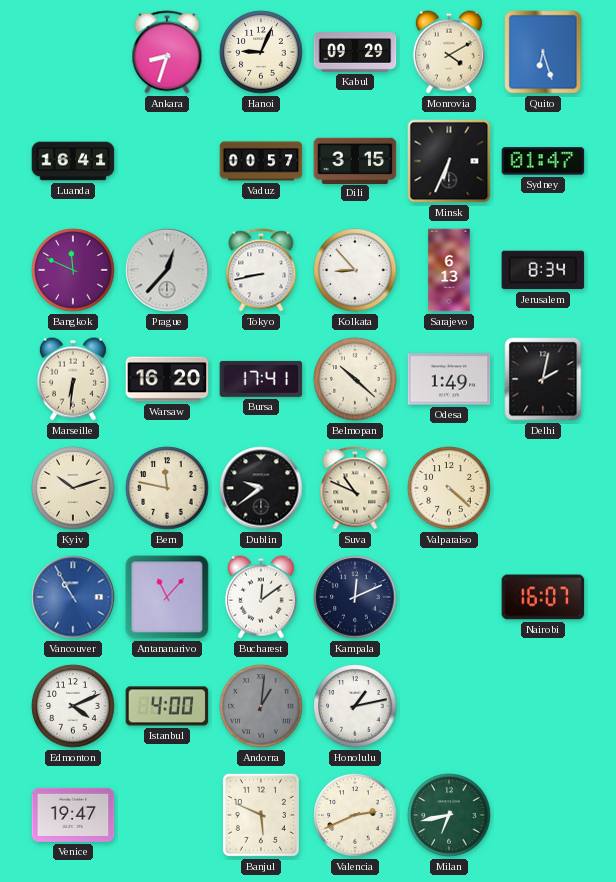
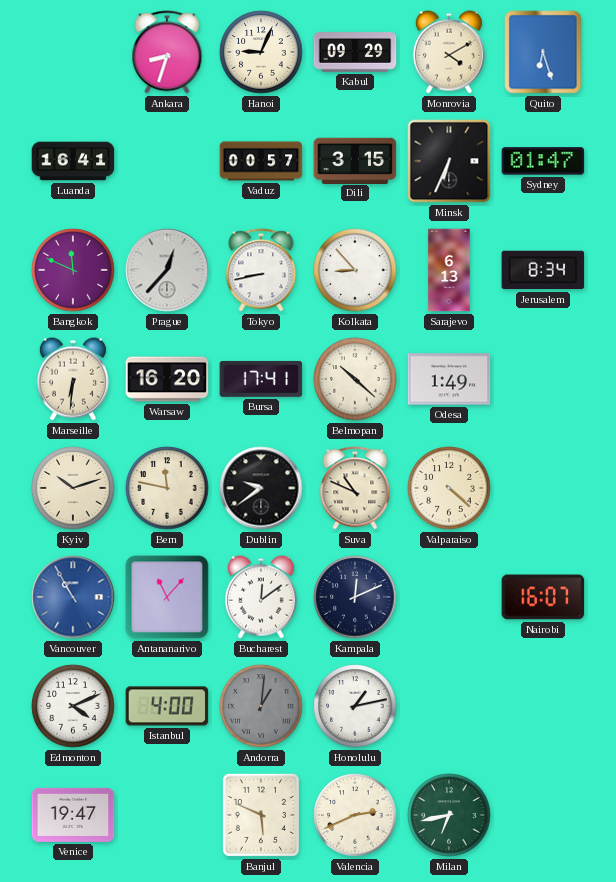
Delhi: 2:02 -> none (543, 379)
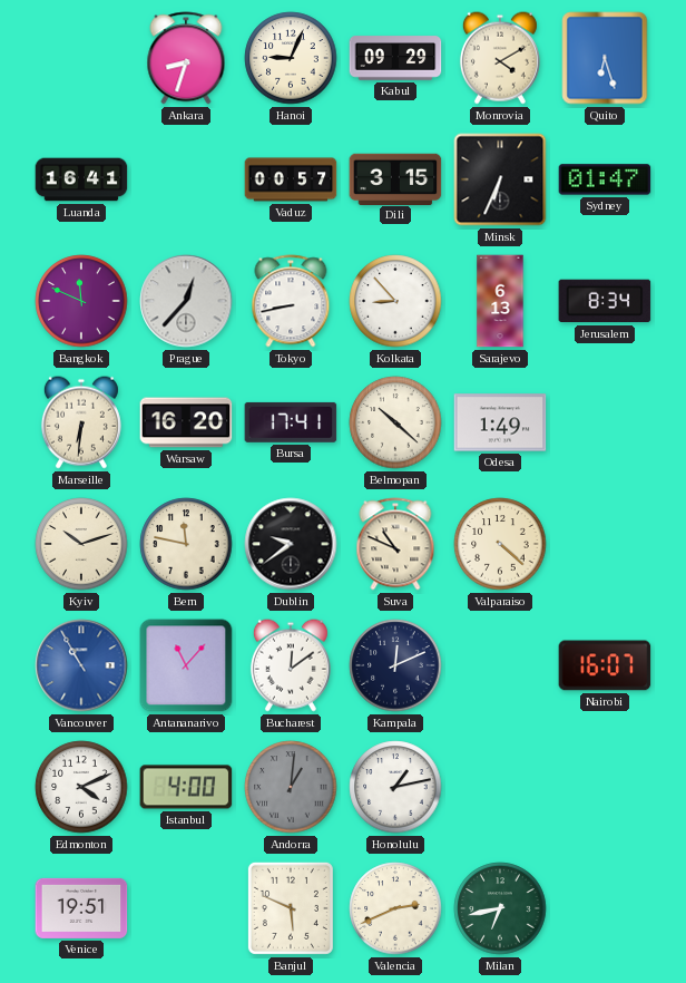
Venice: 19:47 -> 19:51 (81, 908)
